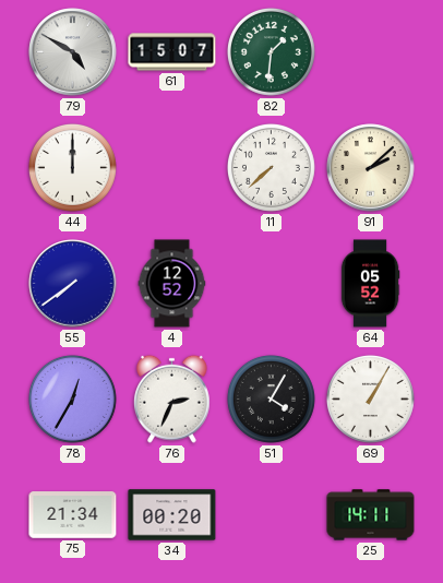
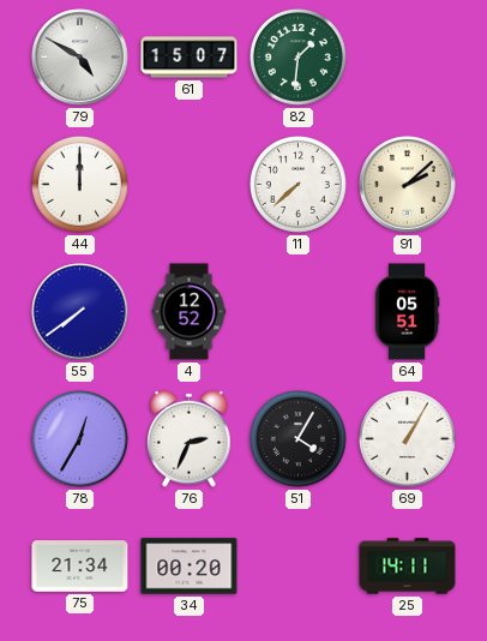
64: 05:52 -> 05:51 (407, 312)
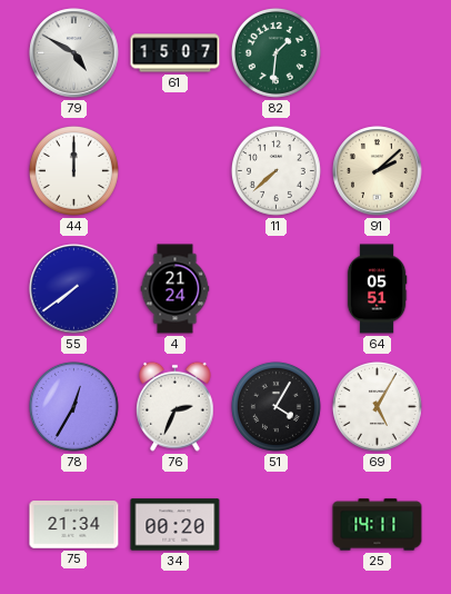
4: 12:52 -> 21:24 (176, 289)
69: 1:05 -> 5:05 (377, 406)
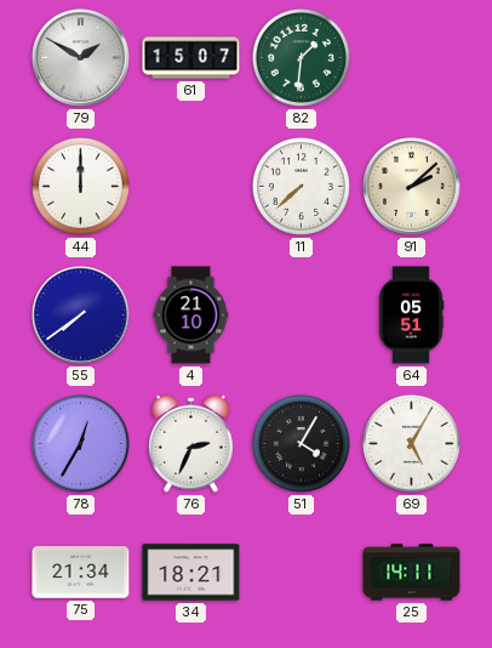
79: 4:50 -> 1:50 (81, 58)
4: 21:24 -> 21:10 (191, 316)
34: 00:20 -> 18:21 (191, 573)
